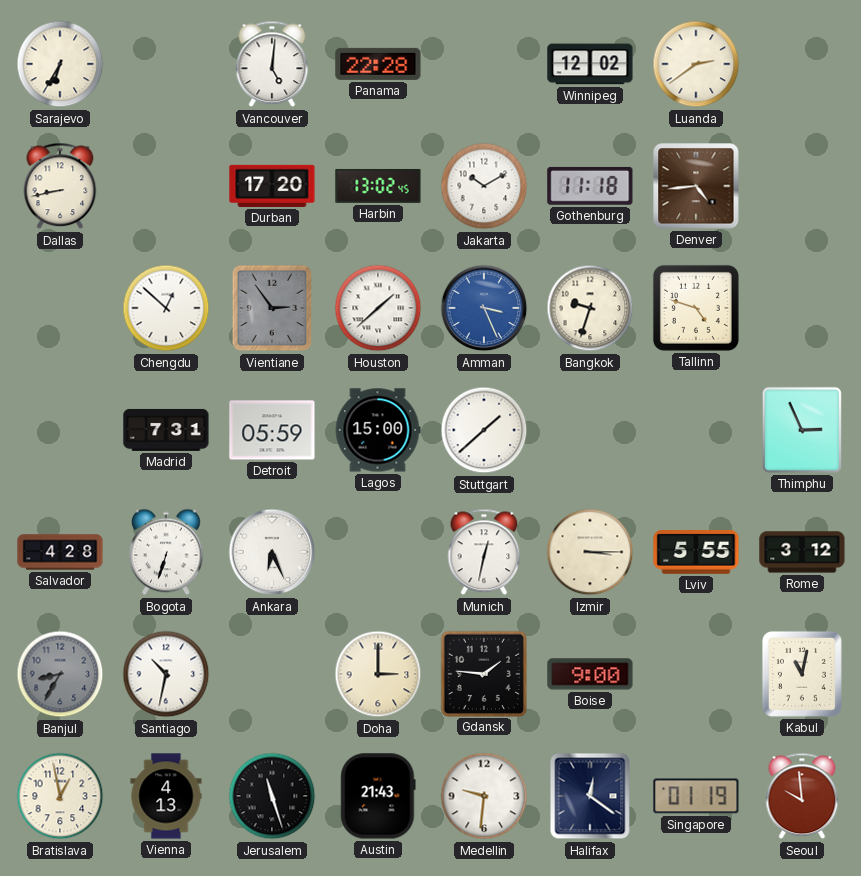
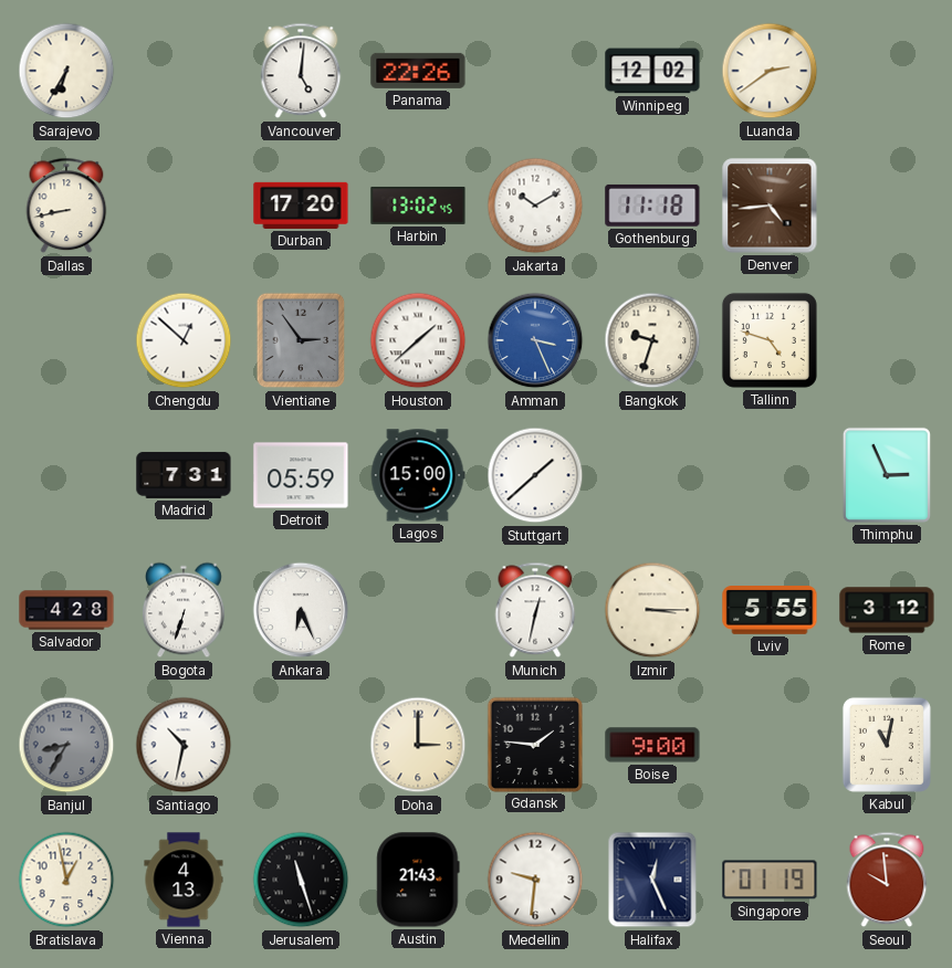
Panama: 22:28 -> 22:26 (418, 71)
Halifax: 12:21 -> 12:26 (652, 880)
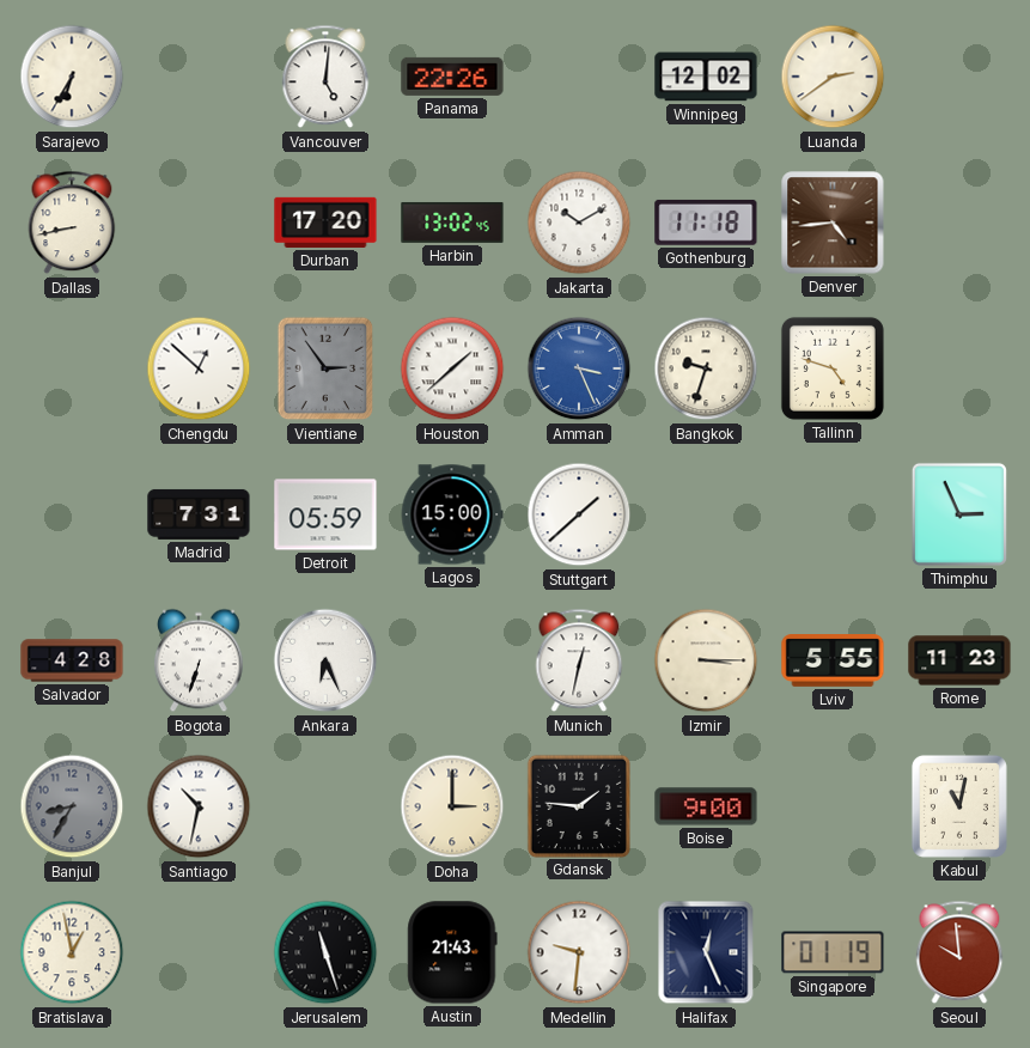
Rome: 3:12 -> 11:23 (959, 660)
Vienna: 4:13 -> none (184, 880)
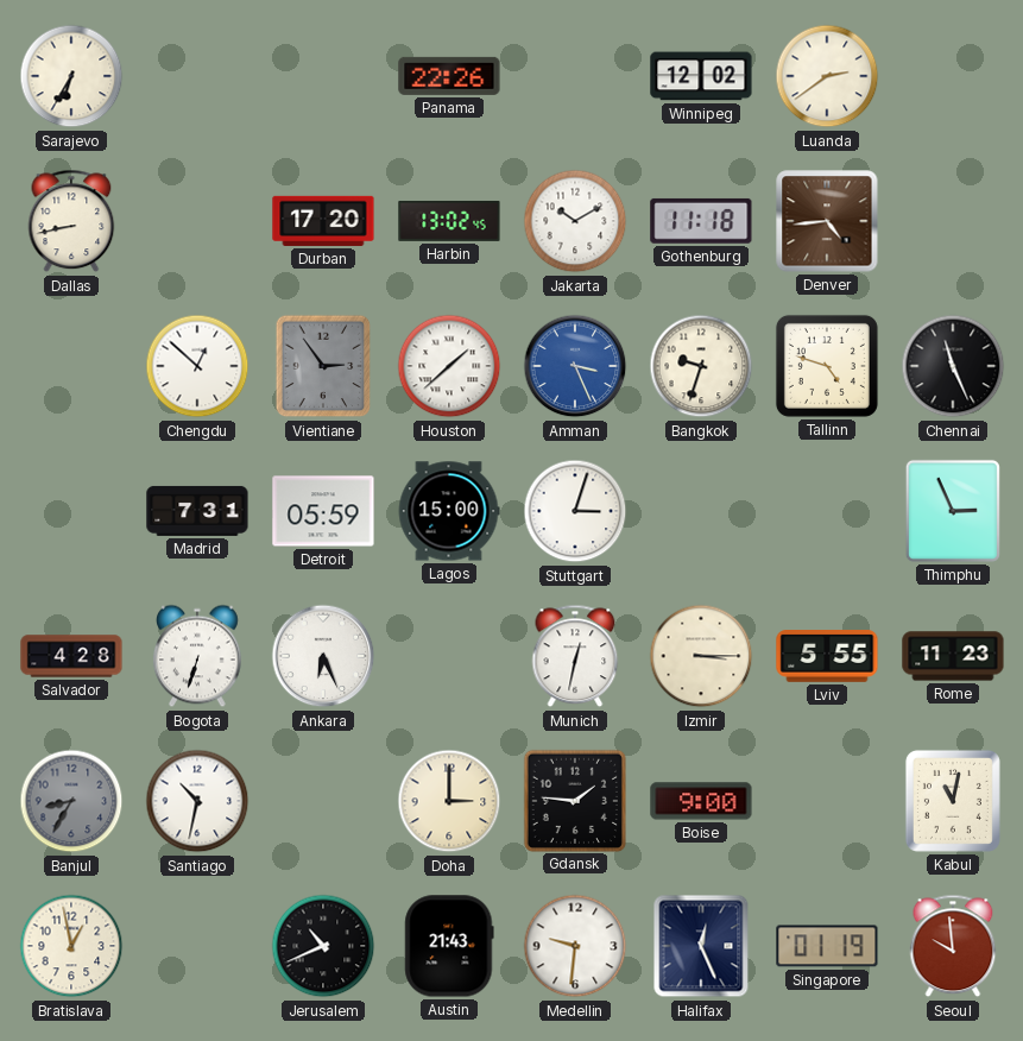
Vancouver: 5:01 -> none (325, 77)
Chennai: none -> 11:26 (953, 366)
Stuttgart: 1:38 -> 3:03 (575, 511)
Jerusalem: 11:27 -> 10:41 (323, 946)
